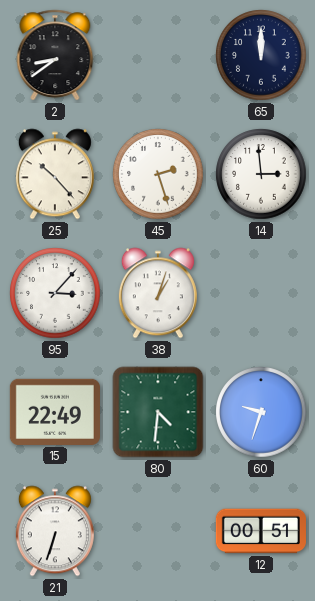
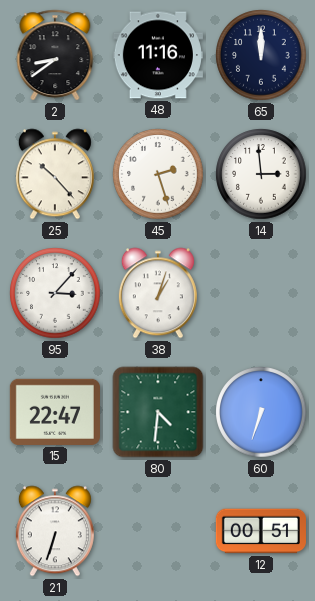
48: none -> 11:16 (158, 55)
15: 22:49 -> 22:47 (55, 412)
60: 9:33 -> 6:33 (261, 412)
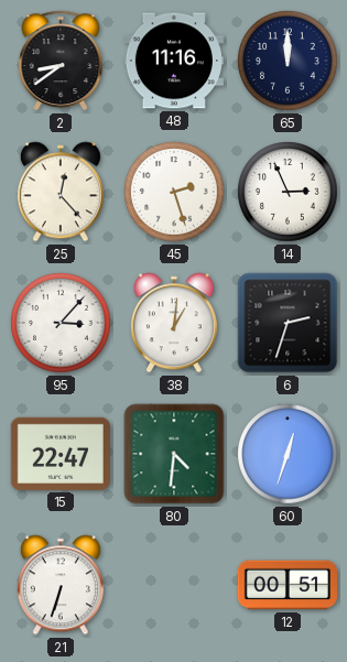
25: 10:23 -> 12:23 (61, 192)
14: 2:59 -> 2:56 (288, 192)
38: 1:03 -> 1:01 (174, 323)
6: none -> 2:33 (288, 323)
60: 6:33 -> 12:33 (288, 454)
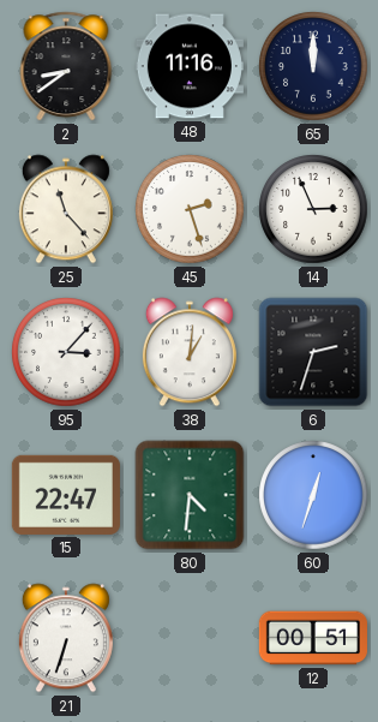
25: 12:23 -> 11:23 (66, 209)
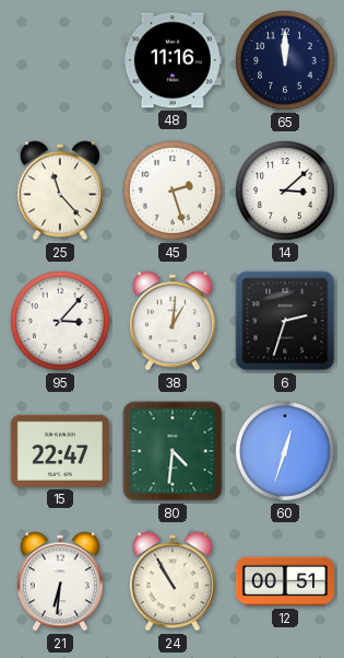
2: 8:39 -> none (66, 66)
14: 2:56 -> 3:08 (285, 191)
21: 6:33 -> 6:31 (60, 581)
24: none -> 10:55 (173, 581)
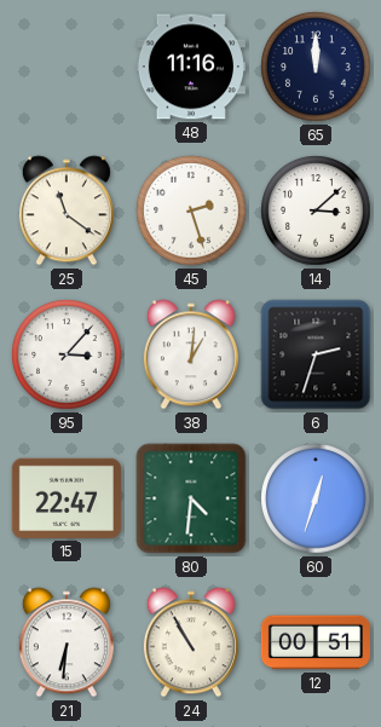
25: 11:23 -> 11:21 (67, 210)
